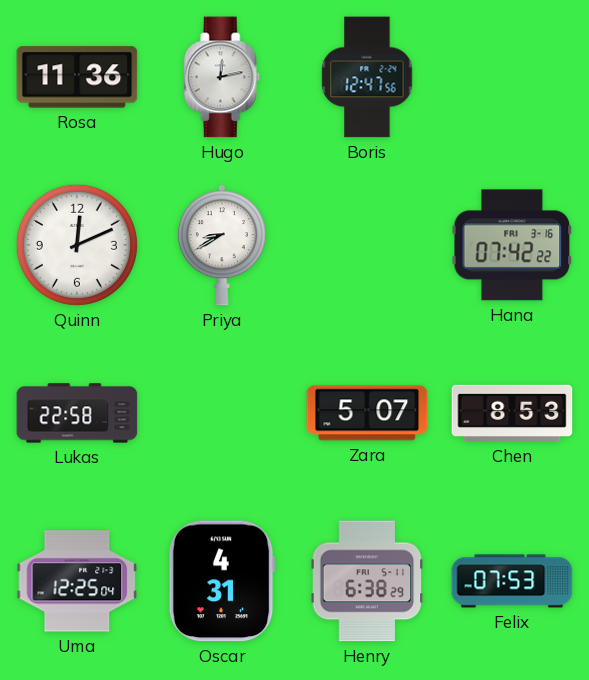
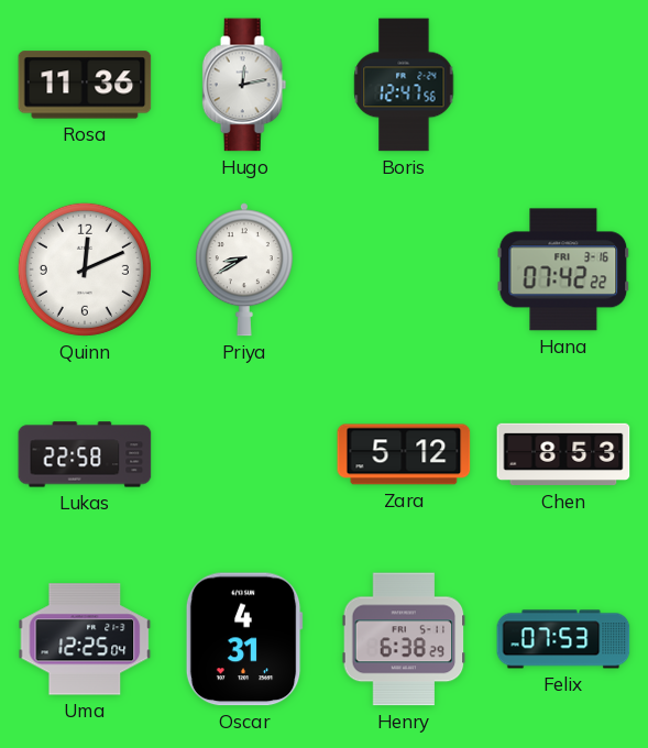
Zara: 5:07 -> 5:12 (404, 454)
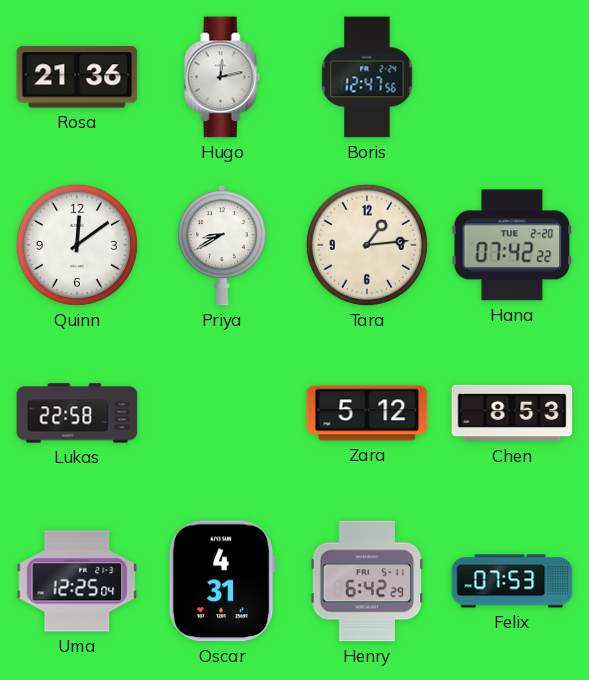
Rosa: 11:36 -> 21:36 (77, 77)
Quinn: 12:11 -> 12:09 (77, 245)
Tara: none -> 1:14 (367, 245)
Hana date: FRI 3-16 -> TUE 2-20 (512, 245)
Henry: 6:38 -> 6:42 (367, 581)
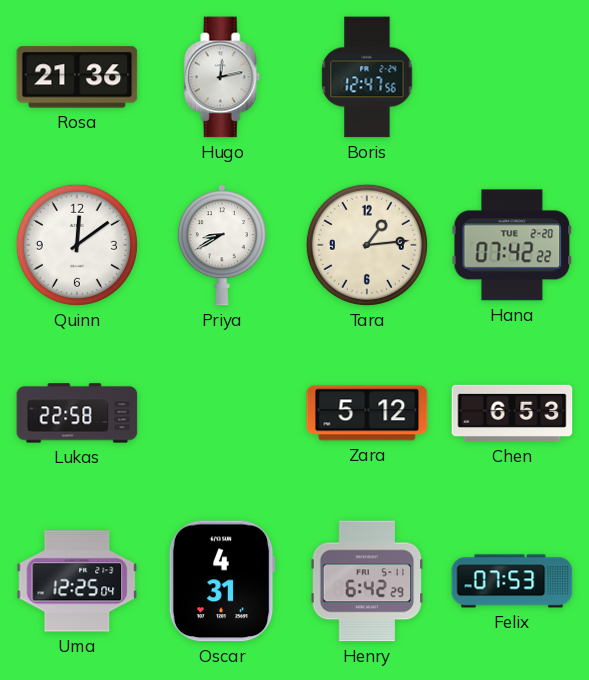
Chen: 8:53 -> 6:53 (512, 413)
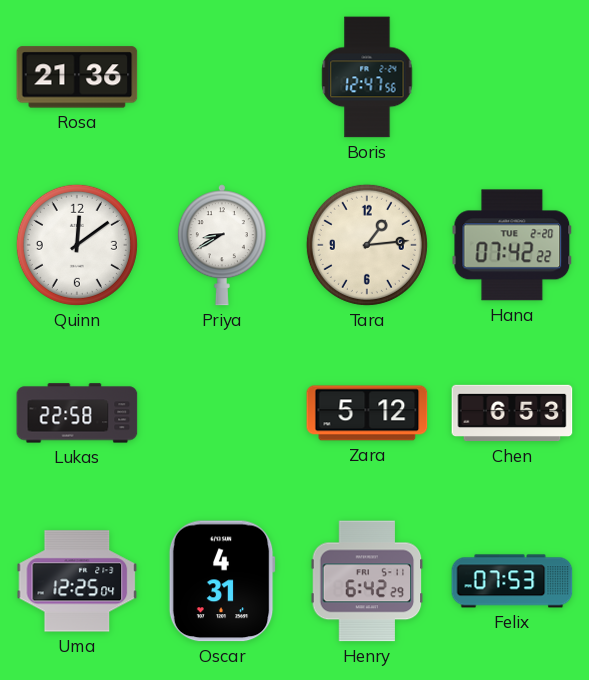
Hugo: 12:13 -> none (222, 77)
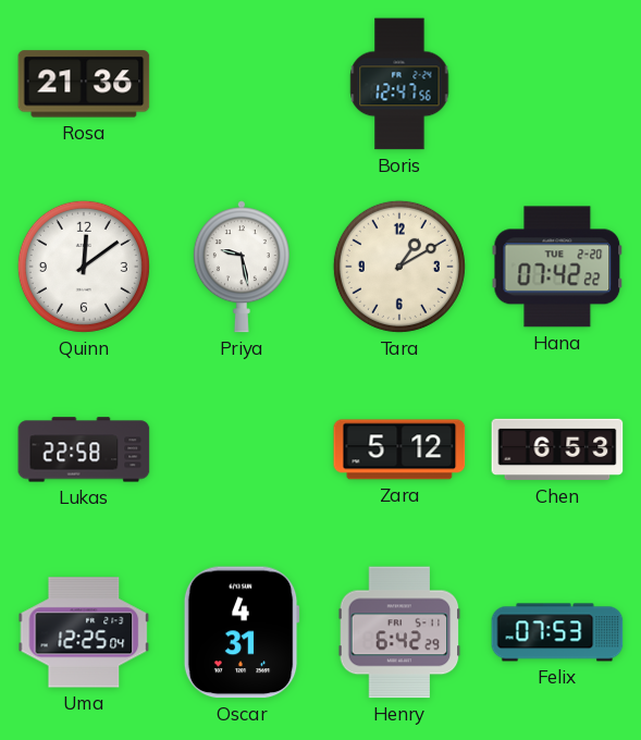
Priya: 8:40 -> 9:28 (242, 267)
Tara: 1:14 -> 1:10 (399, 267)
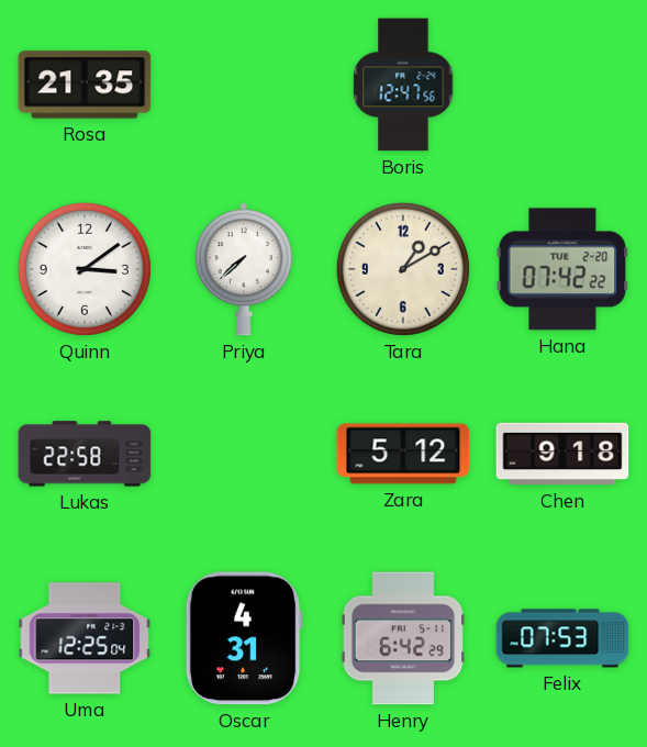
Rosa: 21:36 -> 21:35 (85, 85)
Quinn: 12:09 -> 3:09 (85, 269)
Priya: 9:28 -> 7:38 (244, 269)
Chen: 6:53 -> 9:18 (562, 454)
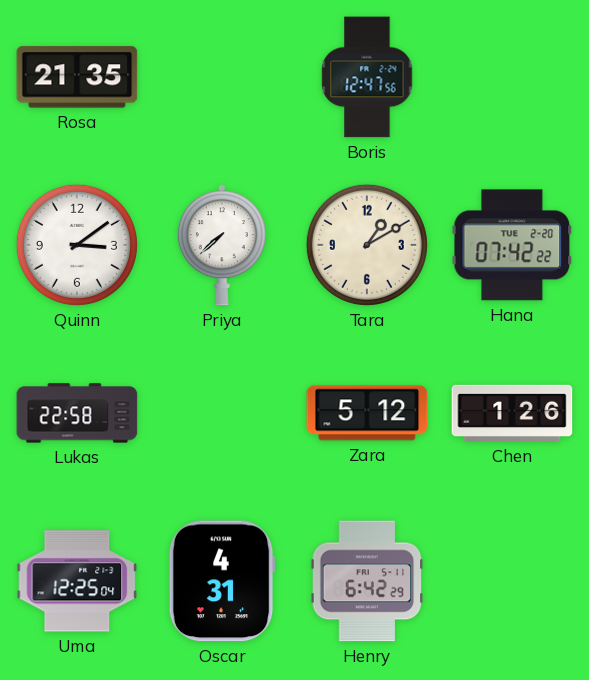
Chen: 9:18 -> 1:26 (512, 413)
Felix: 07:53 -> none (562, 638)
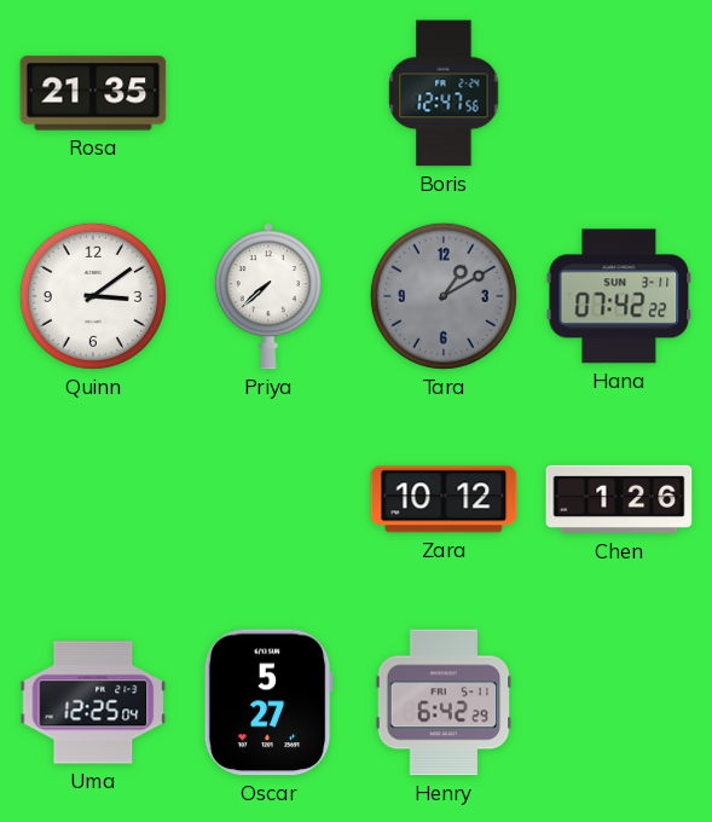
Tara dial: cream -> grey (444, 296)
Hana date: TUE 2-20 -> SUN 3-11 (619, 296)
Lukas: 22:58 -> none (77, 413)
Zara: 5:12 -> 10:12 (444, 499)
Oscar: 4:31 -> 5:27 (268, 702)
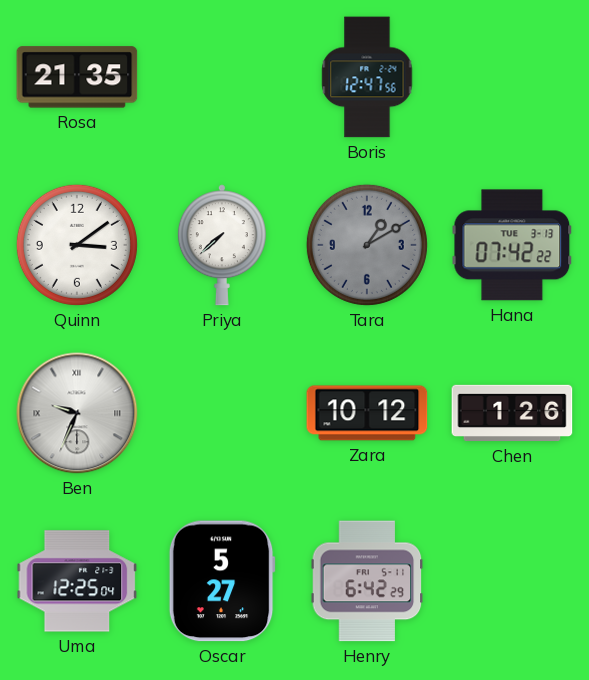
Hana date: SUN 3-11 -> TUE 3-13 (512, 245)
Ben: none -> 9:34 (77, 413)
